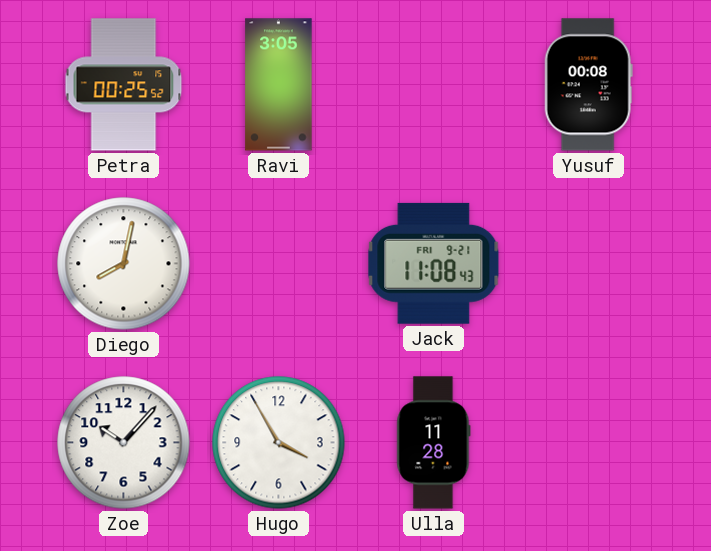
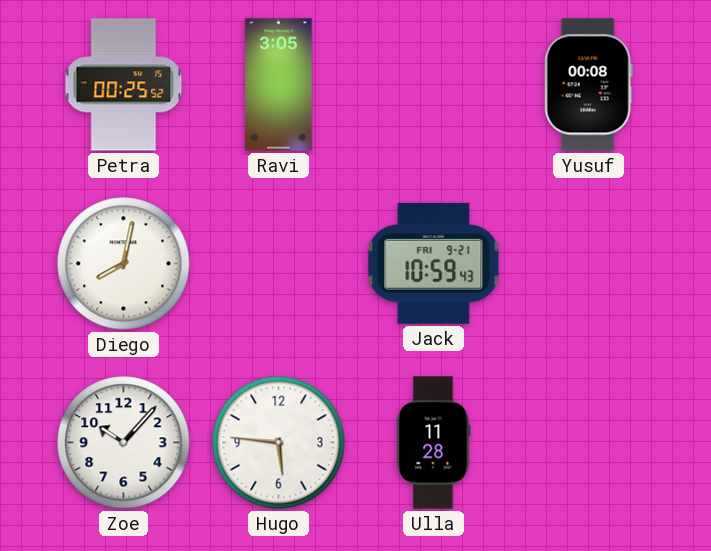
Jack: 11:08 -> 10:59 (434, 263)
Hugo: 3:55 -> 5:46 (279, 443)
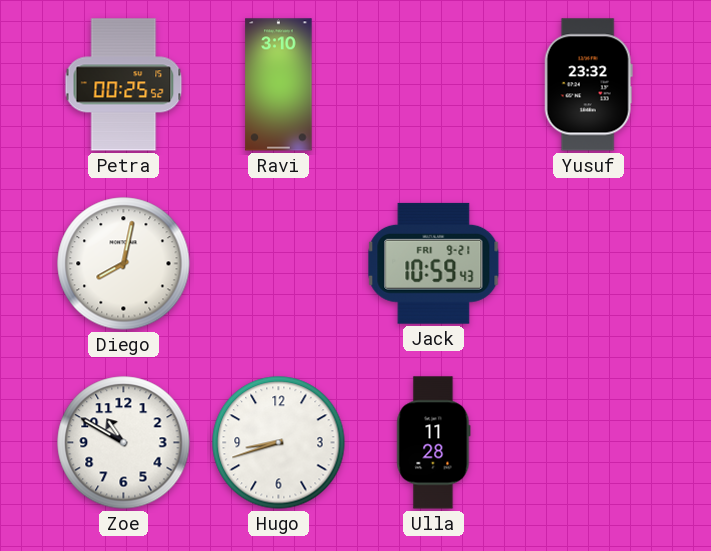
Ravi: 3:05 -> 3:10 (279, 85)
Yusuf: 00:08 -> 23:32 (588, 85)
Zoe: 10:07 -> 10:50 (124, 443)
Hugo: 5:46 -> 8:42 (279, 443)
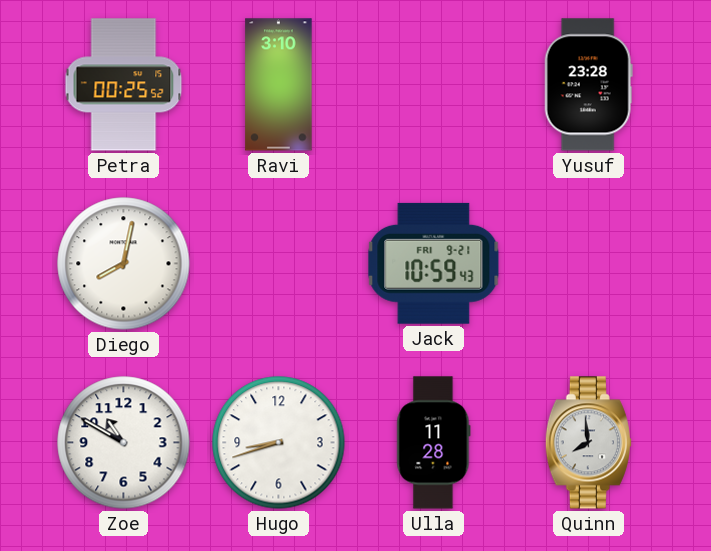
Yusuf: 23:32 -> 23:28 (588, 85)
Quinn: none -> 7:59 (588, 443)
